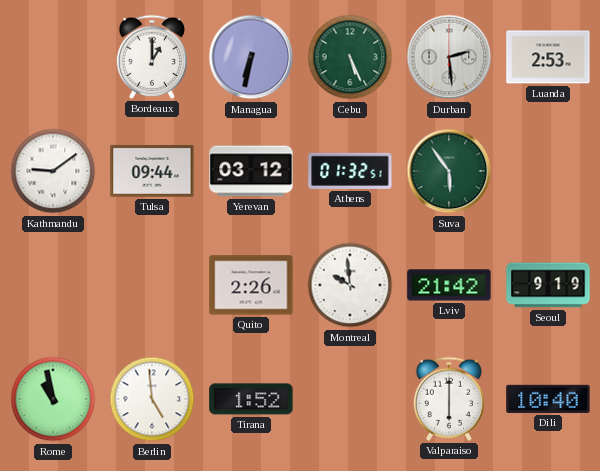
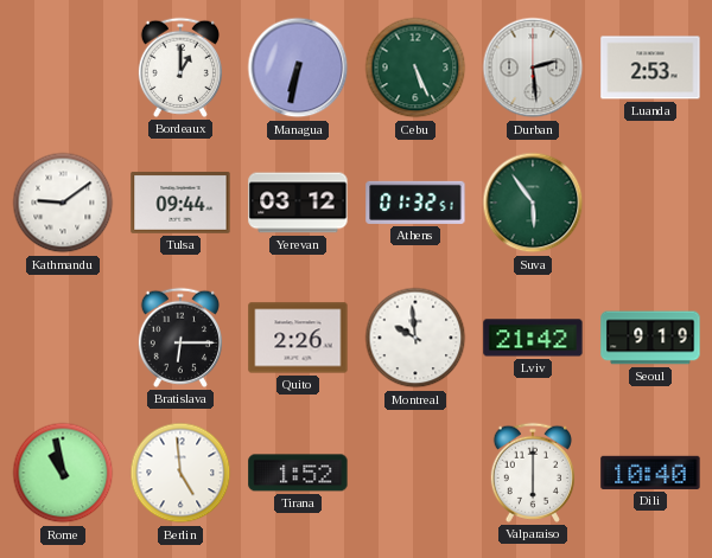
Bratislava: none -> 6:15 (179, 338)
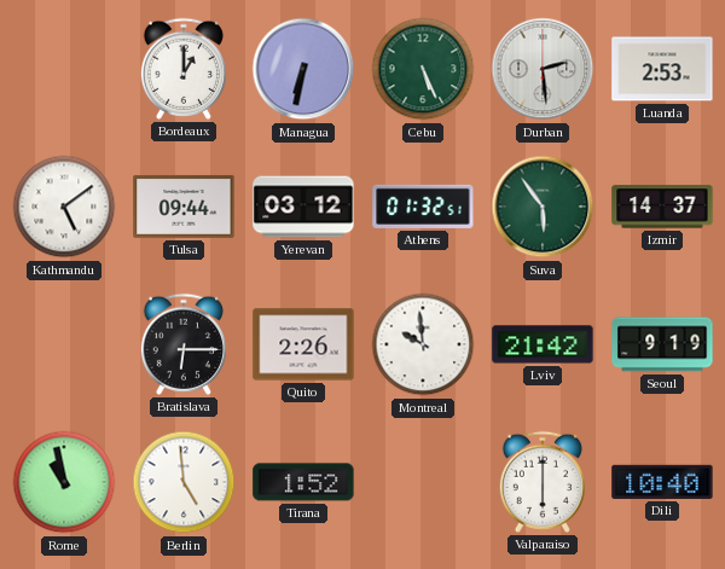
Kathmandu: 9:09 -> 5:09 (64, 207)
Izmir: none -> 14:37 (662, 207)
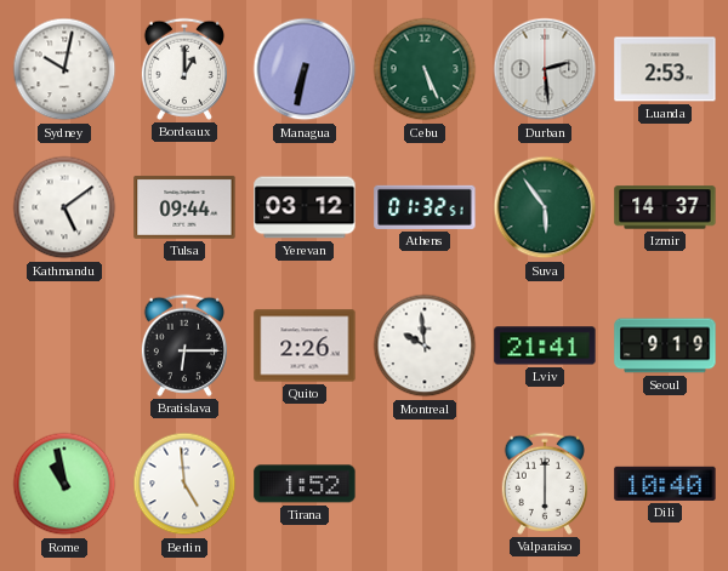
Sydney: none -> 10:02 (64, 69)
Lviv: 21:42 -> 21:41 (545, 346)
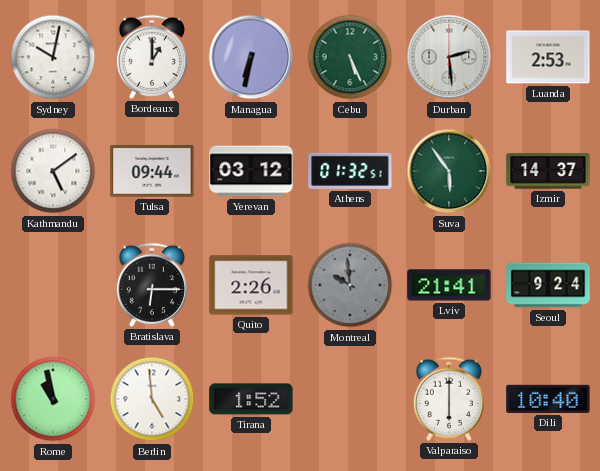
Montreal dial: white -> grey (350, 285)
Seoul: 9:19 -> 9:24 (548, 285)
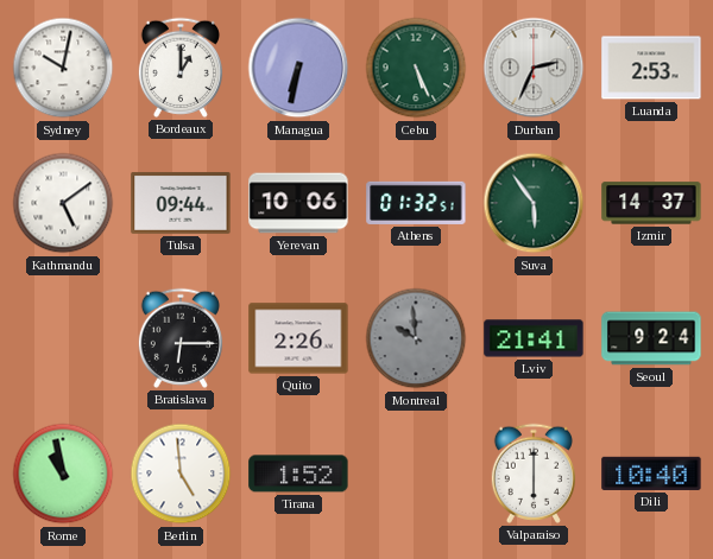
Durban: 2:29 -> 2:34 (534, 68)
Yerevan: 03:12 -> 10:06 (298, 203)
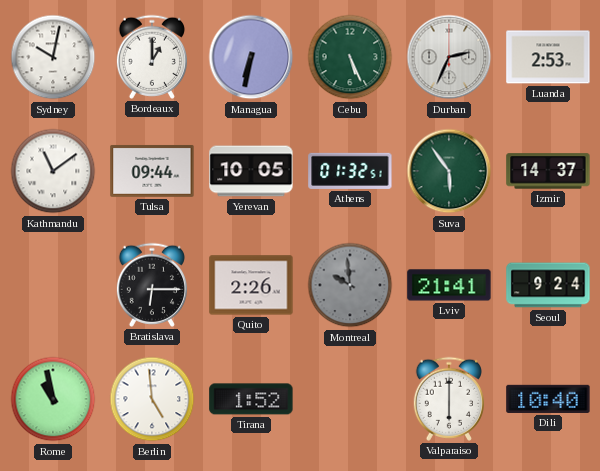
Kathmandu: 5:09 -> 11:09 (53, 171)
Yerevan: 10:06 -> 10:05 (251, 171)
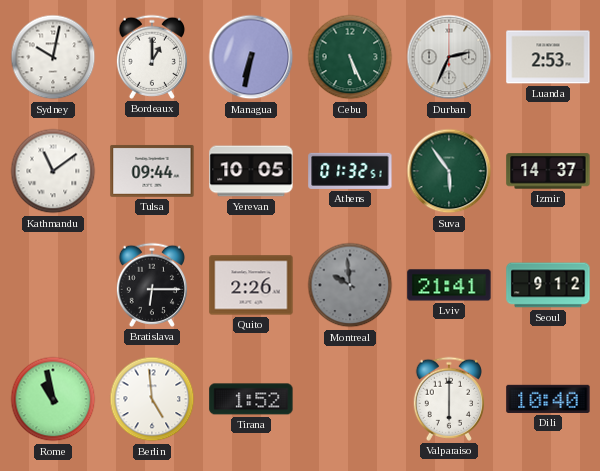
Seoul: 9:24 -> 9:12 (548, 285)
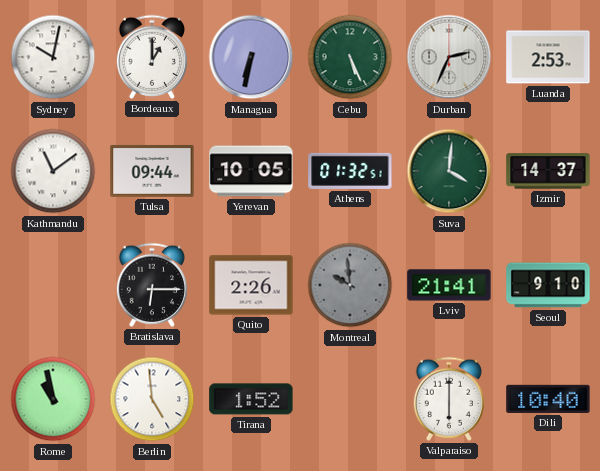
Suva: 5:54 -> 4:01 (449, 171)
Seoul: 9:12 -> 9:10 (548, 285)
